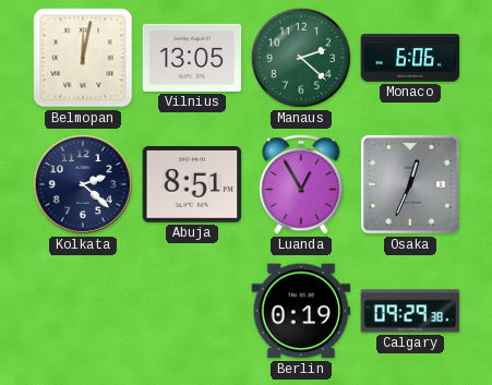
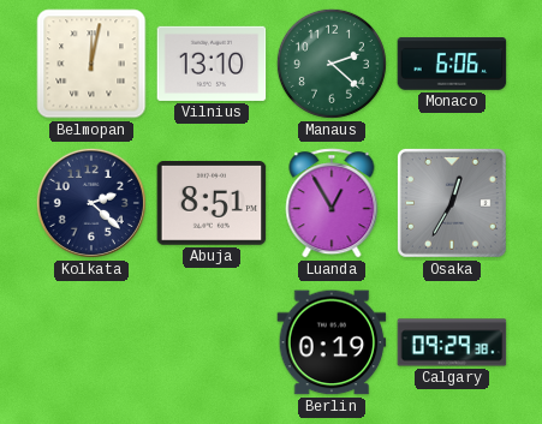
Vilnius: 13:05 -> 13:10 (212, 64)
Osaka: 12:34 -> 12:35 (452, 203)
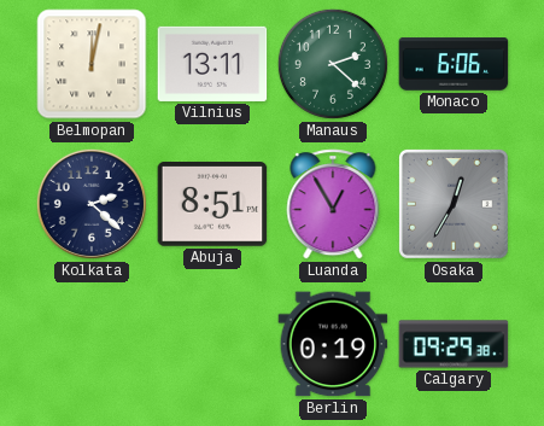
Vilnius: 13:10 -> 13:11 (212, 64)
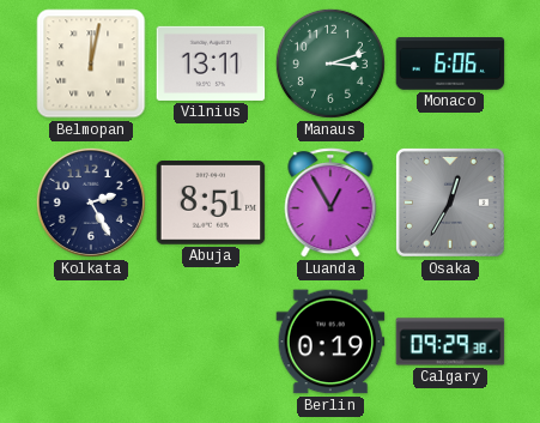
Manaus: 2:22 -> 3:12 (330, 64)
Kolkata: 2:22 -> 2:25 (91, 203)
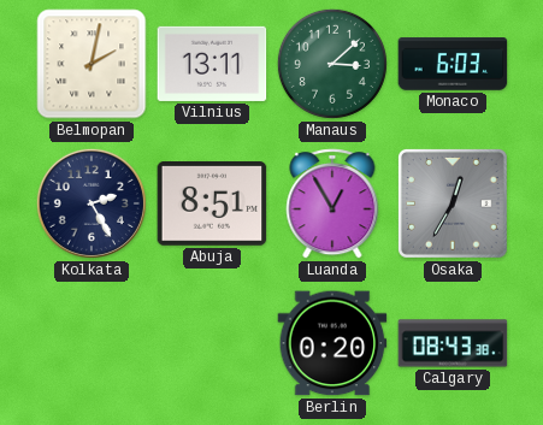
Belmopan: 12:02 -> 2:02 (92, 64)
Manaus: 3:12 -> 3:08 (332, 64)
Monaco: 6:06 -> 6:03 (453, 64)
Berlin: 0:19 -> 0:20 (332, 343)
Calgary: 09:29 -> 08:43 (453, 343)
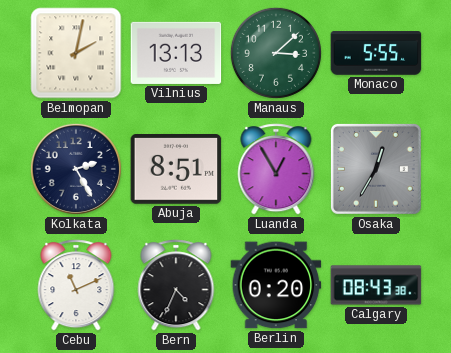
Vilnius: 13:11 -> 13:13 (176, 53)
Monaco: 6:03 -> 5:55 (376, 53)
Cebu: none -> 11:11 (76, 285)
Bern: none -> 4:34 (176, 285)
